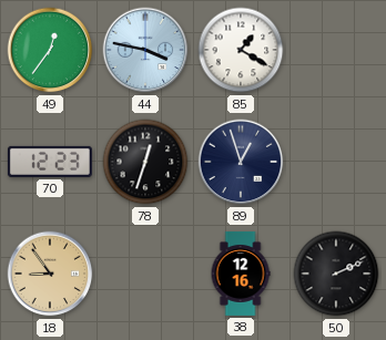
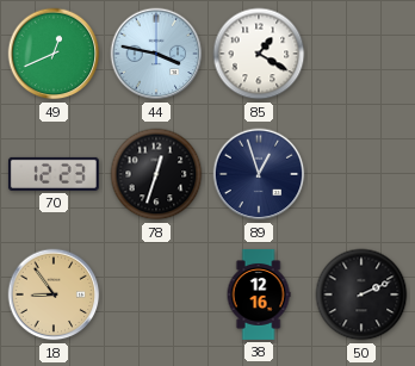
49: 12:36 -> 12:41 (54, 54)
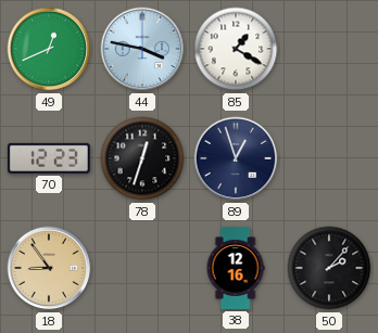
50: 2:11 -> 2:07 (329, 268)
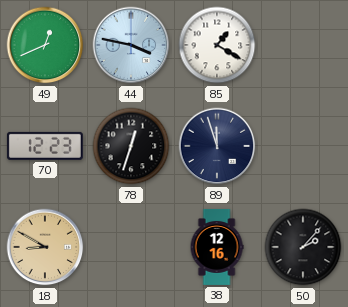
89: 12:57 -> 11:57 (217, 146)
18: 8:54 -> 8:50 (45, 247)
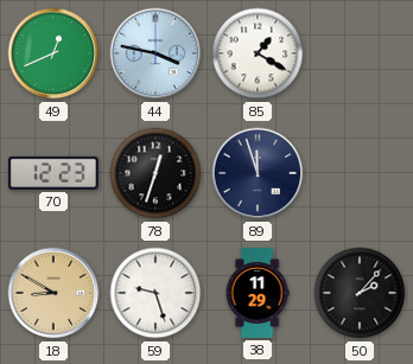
59: none -> 9:27 (155, 293)
38: 12:16 -> 11:29 (258, 293)
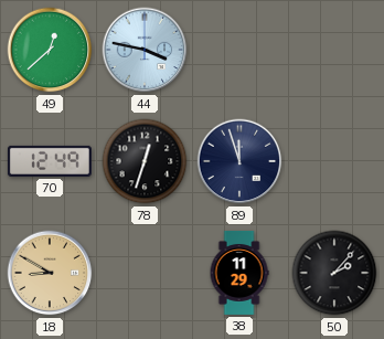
49: 12:41 -> 12:38 (50, 50)
85: 1:20 -> none (258, 53)
70: 12:23 -> 12:49 (50, 161)
59: 9:27 -> none (155, 293)
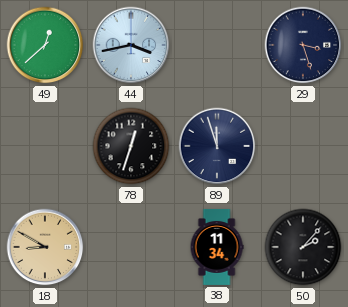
44: 3:47 -> 3:43 (131, 45)
29: none -> 3:27 (303, 45)
70: 12:49 -> none (50, 161)
38: 11:29 -> 11:34 (217, 247)
